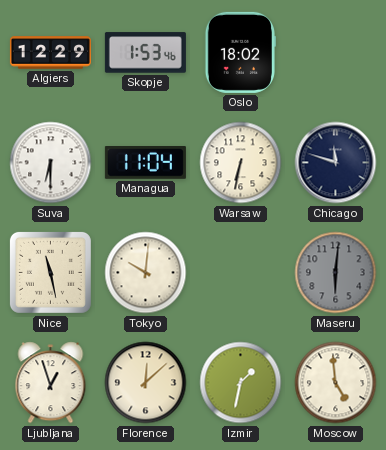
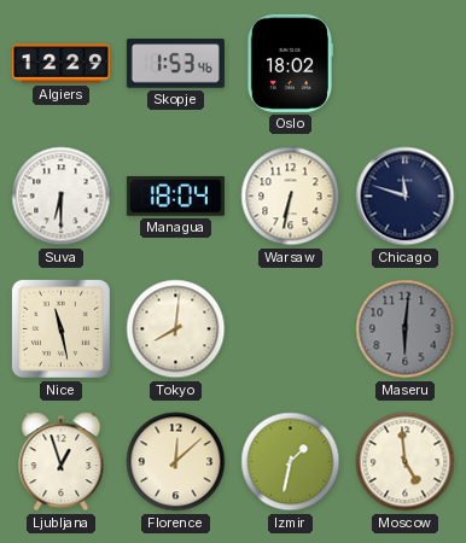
Managua: 11:04 -> 18:04 (175, 197)
Tokyo: 10:01 -> 8:01 (176, 329)
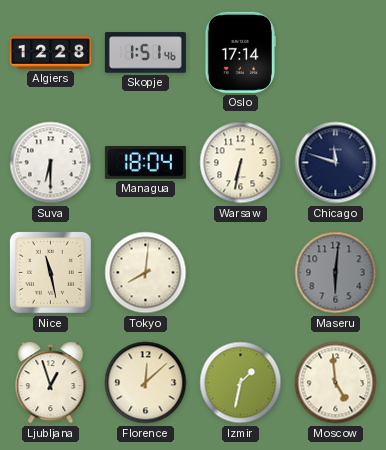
Algiers: 12:29 -> 12:28 (50, 53)
Skopje: 1:53 -> 1:51 (145, 53)
Oslo: 18:02 -> 17:14 (239, 52)
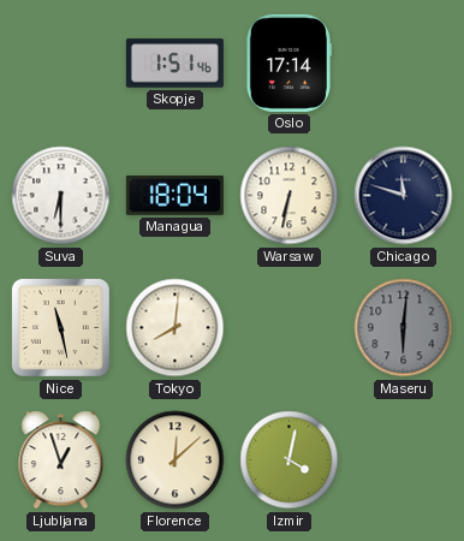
Algiers: 12:28 -> none (50, 53)
Izmir: 1:32 -> 4:02 (290, 460)
Moscow: 4:59 -> none (336, 383)
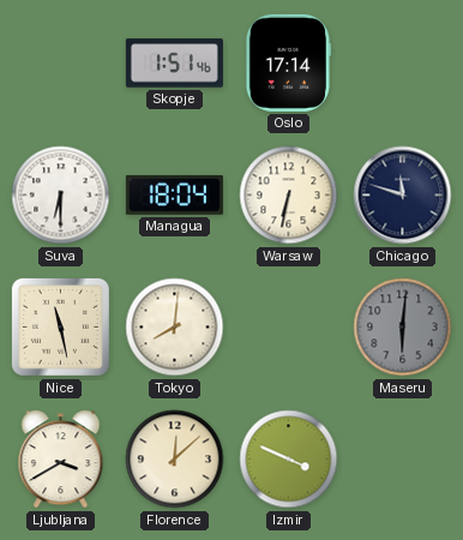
Ljubljana: 12:57 -> 3:40 (61, 460)
Izmir: 4:02 -> 3:49 (289, 460)
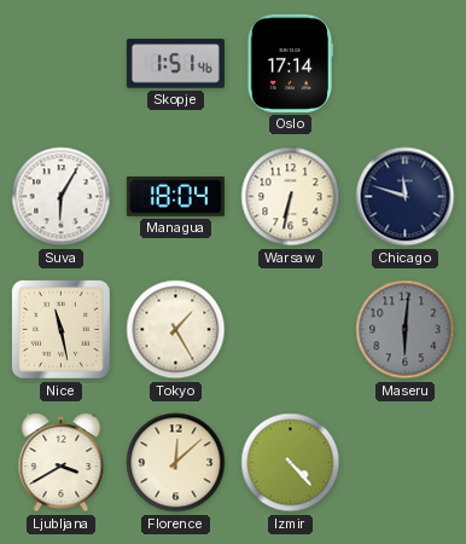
Suva: 6:30 -> 6:05 (62, 197)
Tokyo: 8:01 -> 1:25 (176, 330)
Izmir: 3:49 -> 4:23 (291, 463)
